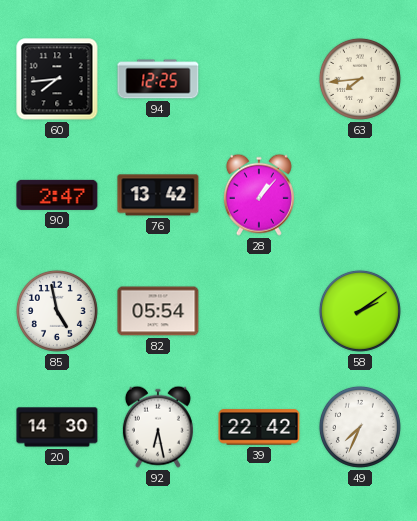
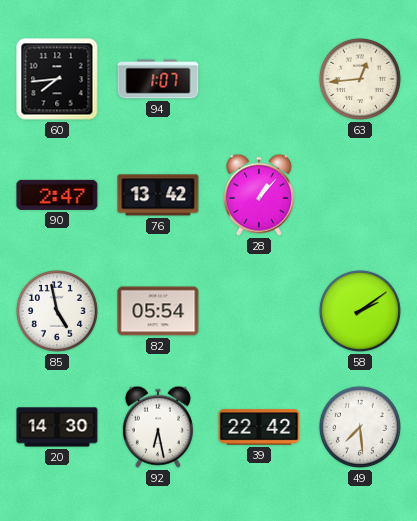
94: 12:25 -> 1:07 (158, 79)
63: 7:44 -> 12:44 (360, 79)
49: 7:34 -> 7:29 (360, 427)
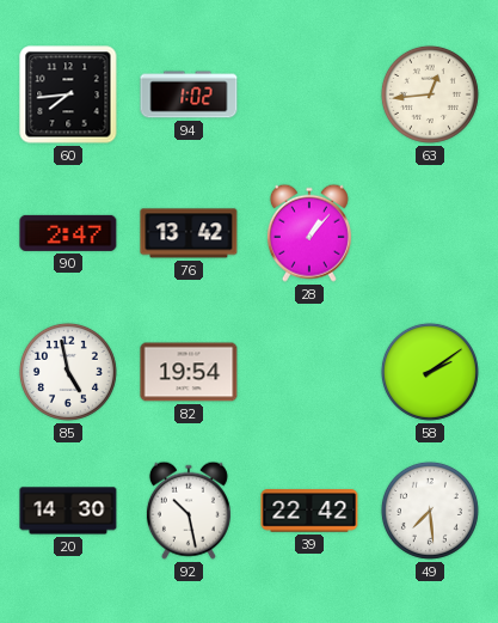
94: 1:07 -> 1:02 (189, 94)
82: 05:54 -> 19:54 (189, 372)
92: 6:28 -> 10:28 (189, 511)
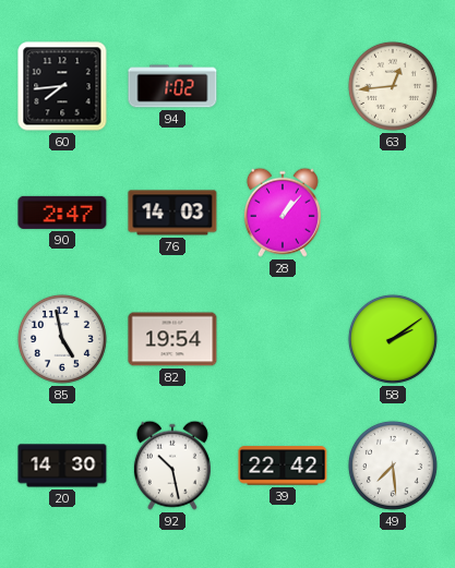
76: 13:42 -> 14:03 (172, 213)
